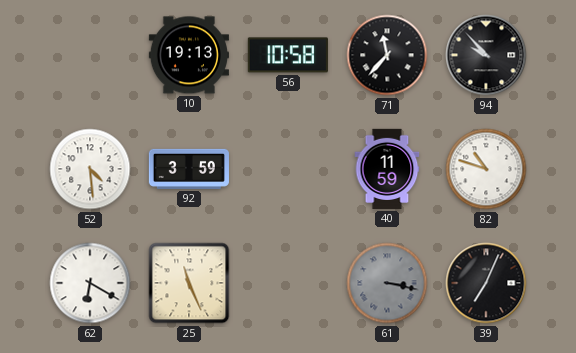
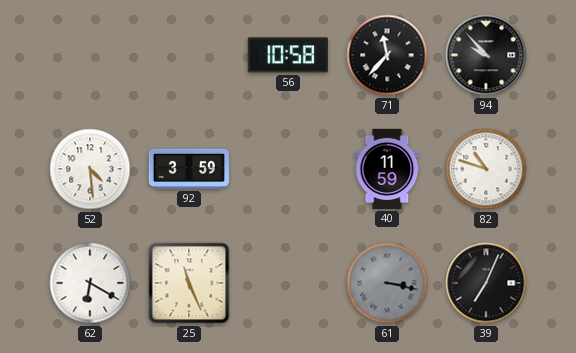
10: 19:13 -> none (189, 55)
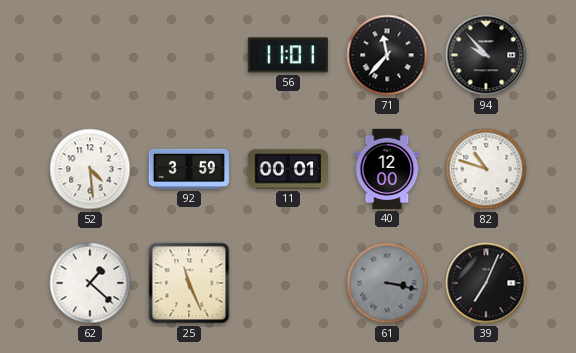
56: 10:58 -> 11:01 (288, 55)
11: none -> 00:01 (287, 169)
40: 11:59 -> 12:00 (387, 169)
62: 6:20 -> 1:22 (90, 283)
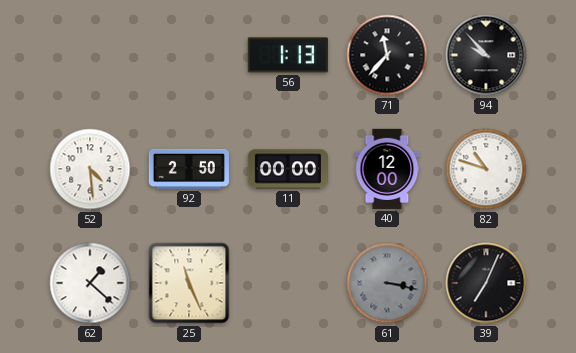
56: 11:01 -> 1:13 (288, 55)
92: 3:59 -> 2:50 (189, 169)
11: 00:01 -> 00:00 (287, 169)
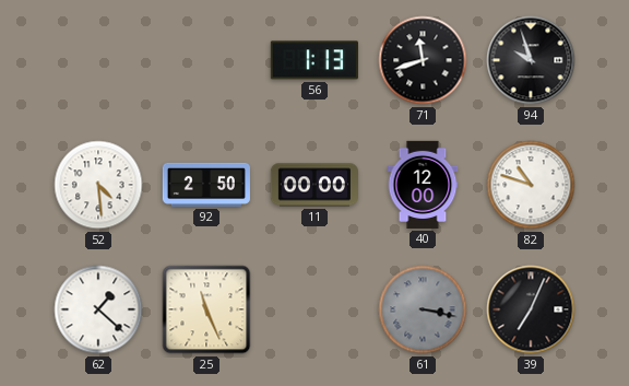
71: 11:37 -> 11:42 (423, 60)
94: 9:53 -> 9:57 (531, 60)
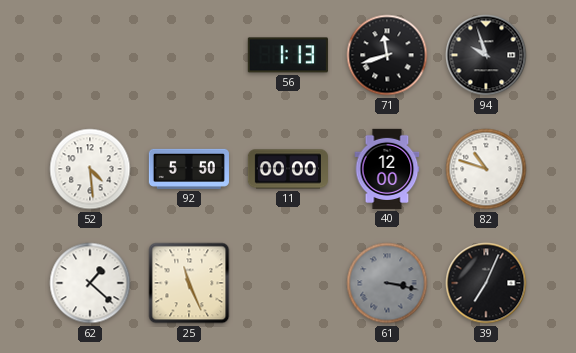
92: 2:50 -> 5:50 (189, 169)
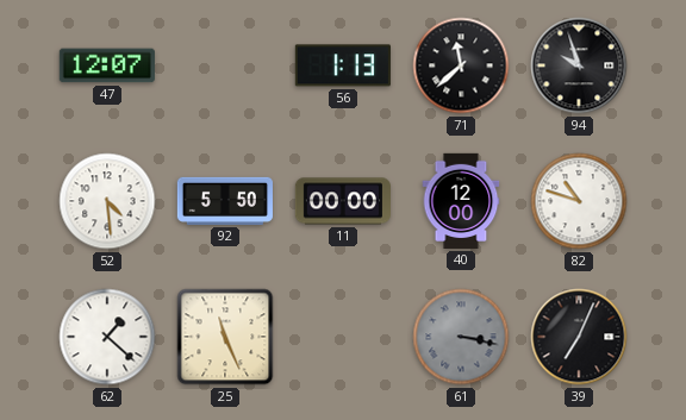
47: none -> 12:07 (107, 65)
71: 11:42 -> 11:38 (461, 65)
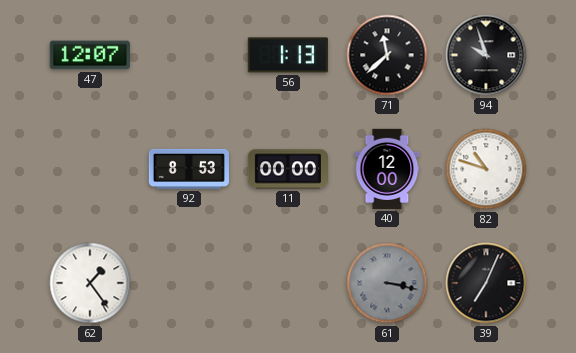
52: 4:29 -> none (107, 201)
92: 5:50 -> 8:53 (189, 169)
62: 1:22 -> 1:24 (90, 283)
25: 11:26 -> none (225, 337)
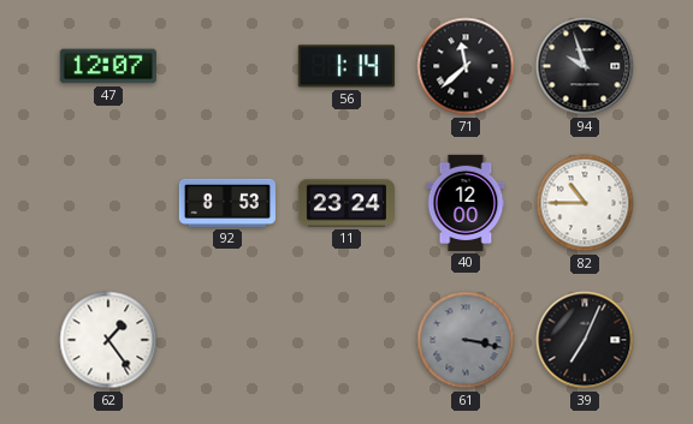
56: 1:13 -> 1:14 (346, 66)
11: 00:00 -> 23:24 (345, 203)
82: 10:48 -> 10:45 (585, 203)
